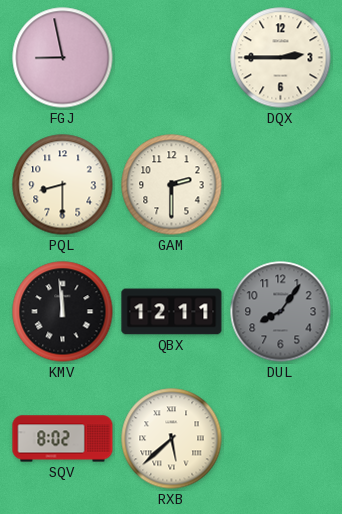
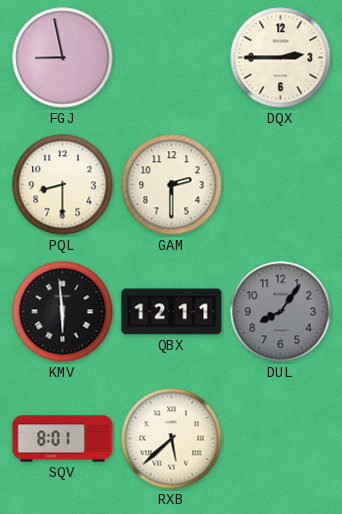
KMV: 11:59 -> 5:59 (63, 312)
SQV: 8:02 -> 8:01 (63, 439)
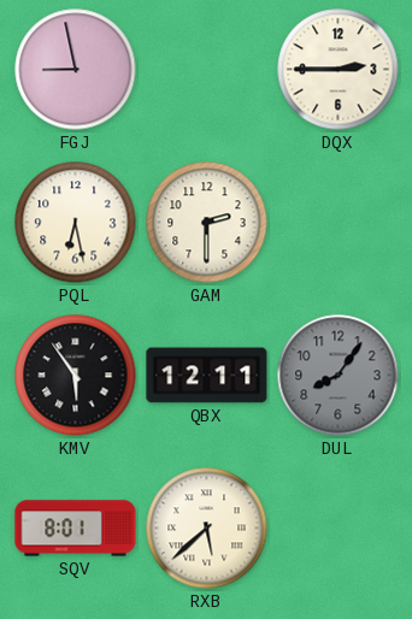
PQL: 8:30 -> 6:28 (76, 223)
KMV: 5:59 -> 5:54 (76, 376)
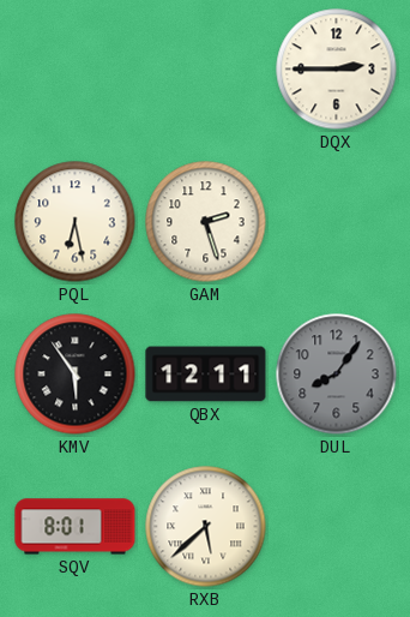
FGJ: 8:58 -> none (76, 70)
GAM: 2:30 -> 2:27 (206, 222)
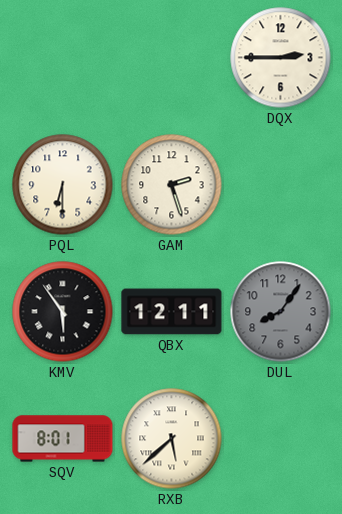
PQL: 6:28 -> 6:30 (63, 185)
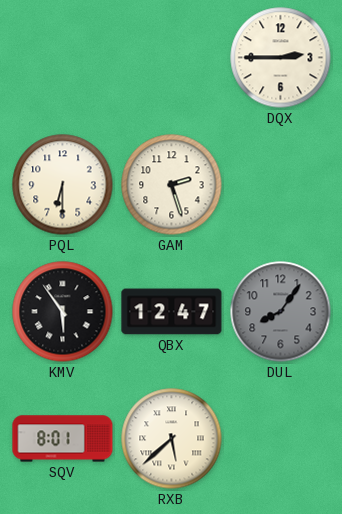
QBX: 12:11 -> 12:47 (172, 312)
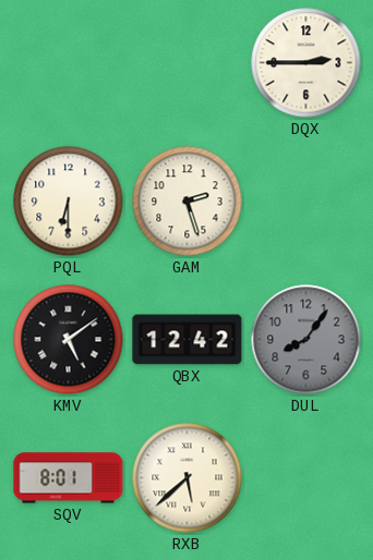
KMV: 5:54 -> 5:09 (69, 340)
QBX: 12:47 -> 12:42 (188, 340)
